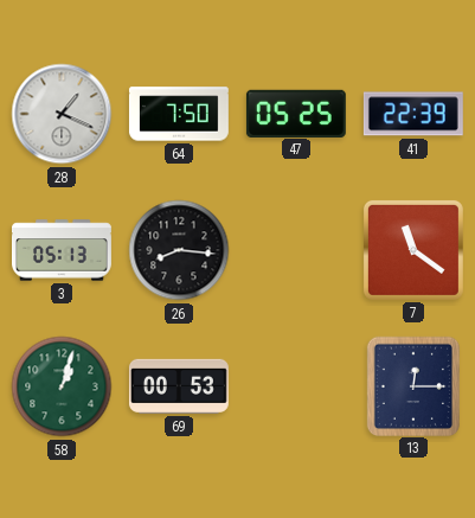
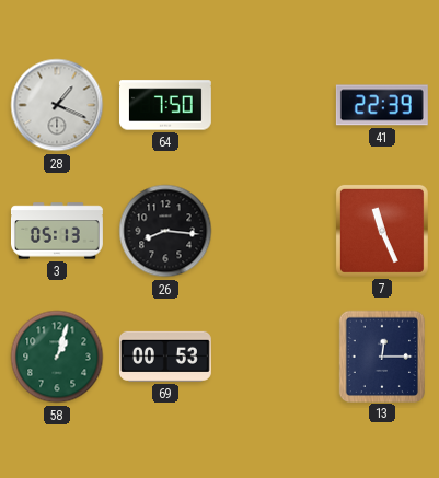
47: 05:25 -> none (296, 113)
7: 11:21 -> 11:26 (382, 231)
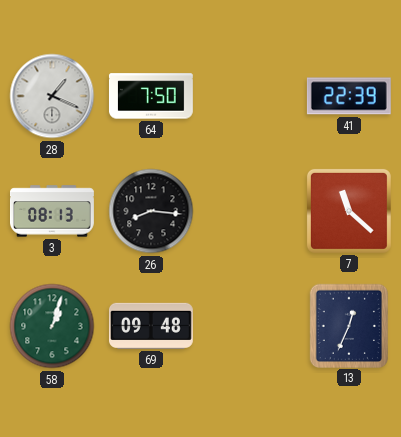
3: 05:13 -> 08:13 (53, 211)
7: 11:26 -> 11:22 (349, 211)
69: 00:53 -> 09:48 (151, 326)
13: 12:15 -> 12:34 (348, 325)
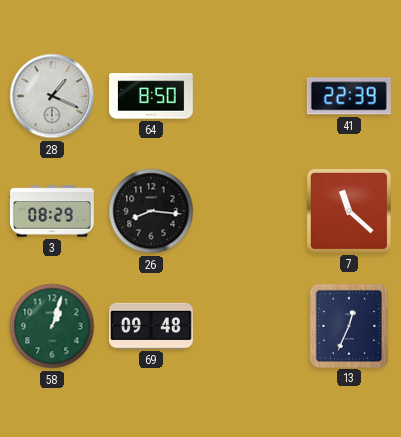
64: 7:50 -> 8:50 (151, 96)
3: 08:13 -> 08:29 (53, 211)
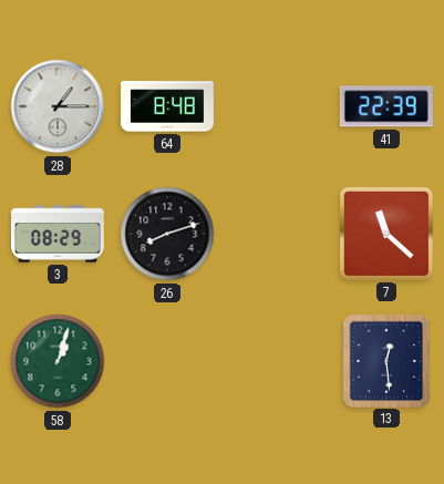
28: 1:19 -> 1:15 (58, 106)
64: 8:50 -> 8:48 (167, 106)
26: 8:16 -> 8:12 (167, 234)
69: 09:48 -> none (151, 326)
13: 12:34 -> 12:29 (385, 360)
